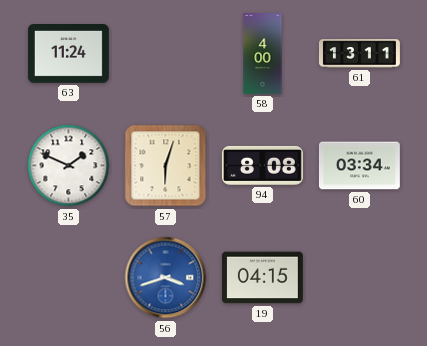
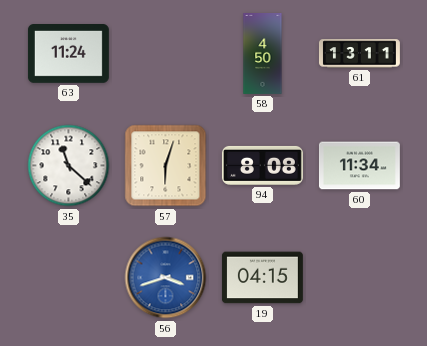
58: 4:00 -> 4:50 (263, 54)
35: 1:49 -> 11:22 (69, 166)
60: 03:34 -> 11:34 (359, 166)
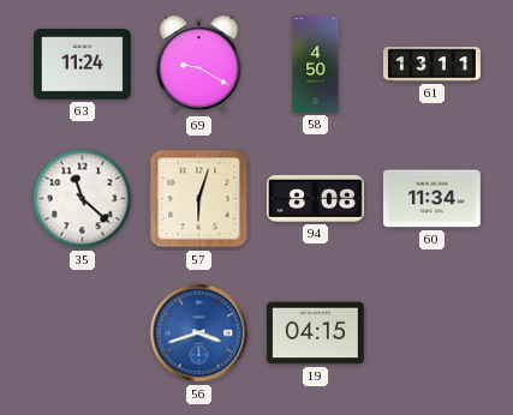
69: none -> 9:20 (199, 65)
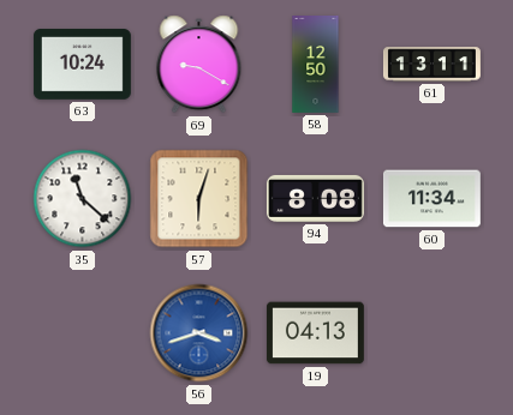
63: 11:24 -> 10:24 (82, 65)
58: 4:50 -> 12:50 (316, 65)
19: 04:15 -> 04:13 (315, 333)
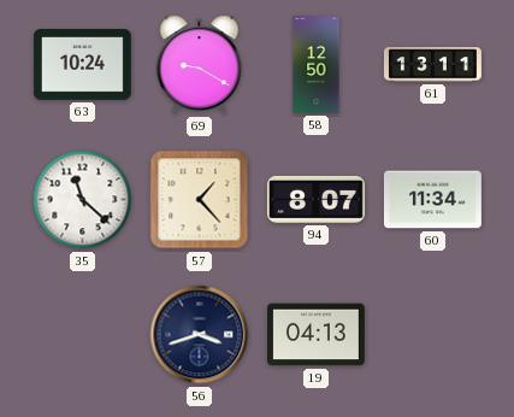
57: 6:03 -> 1:23 (200, 200)
94: 8:08 -> 8:07 (315, 199)
56 dial: blue -> navy (200, 335)
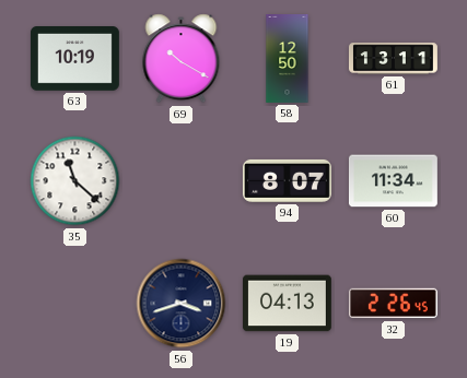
63: 10:24 -> 10:19 (74, 59)
69: 9:20 -> 10:20 (182, 59)
57: 1:23 -> none (200, 200)
32: none -> 2:26 (393, 304)
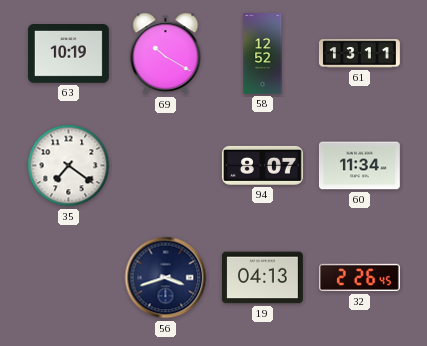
58: 12:50 -> 12:52 (263, 54)
35: 11:22 -> 7:21 (69, 166)
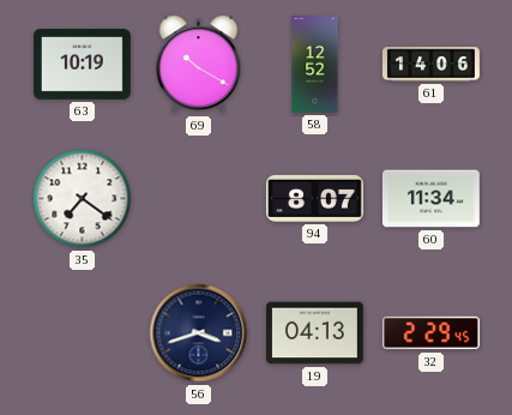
61: 13:11 -> 14:06 (430, 65)
32: 2:26 -> 2:29 (430, 333)
